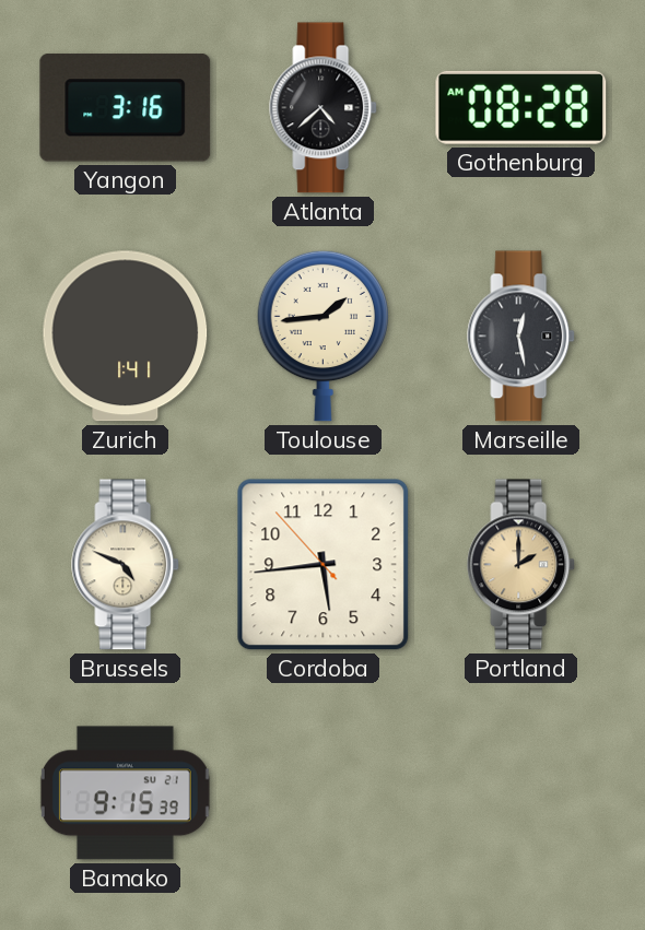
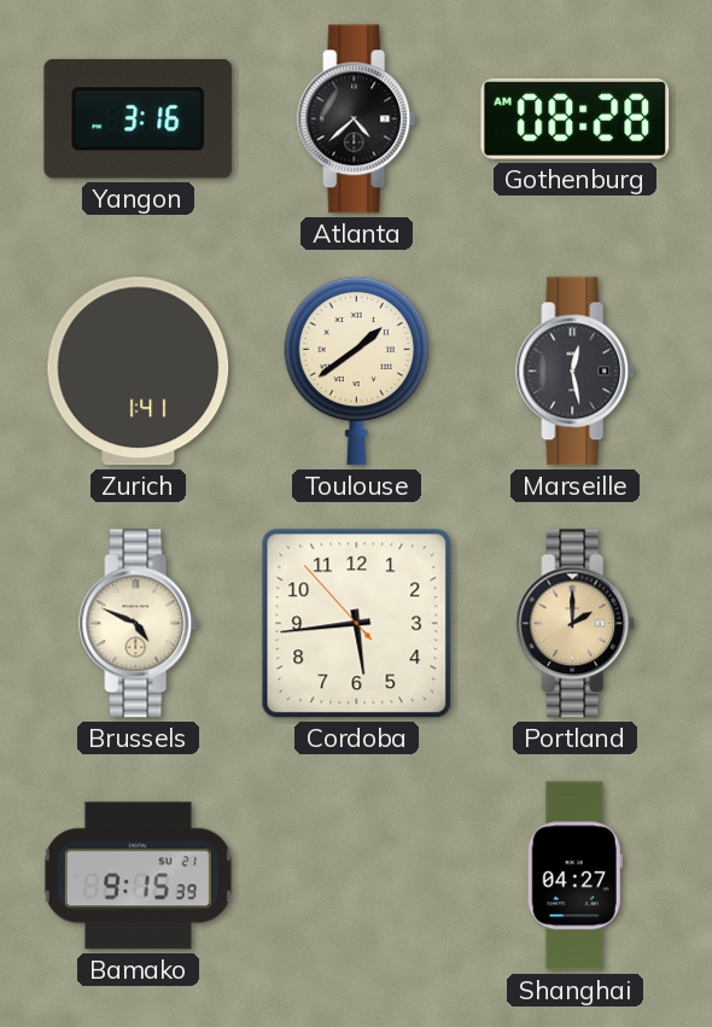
Toulouse: 1:44 -> 1:39 (356, 370)
Shanghai: none -> 04:27 (574, 876)
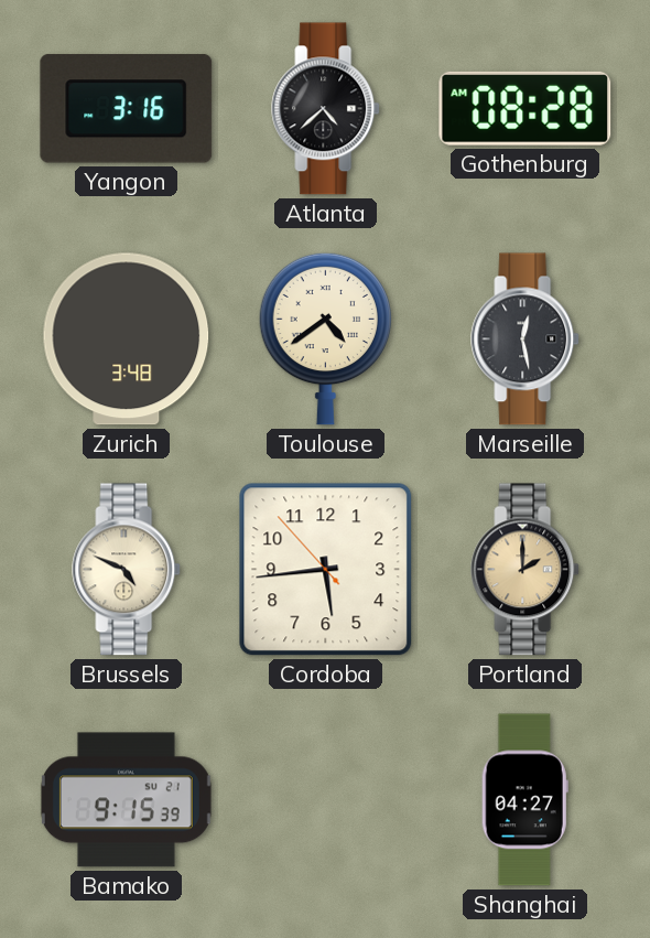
Zurich: 1:41 -> 3:48 (127, 339)
Toulouse: 1:39 -> 4:39 (325, 338)
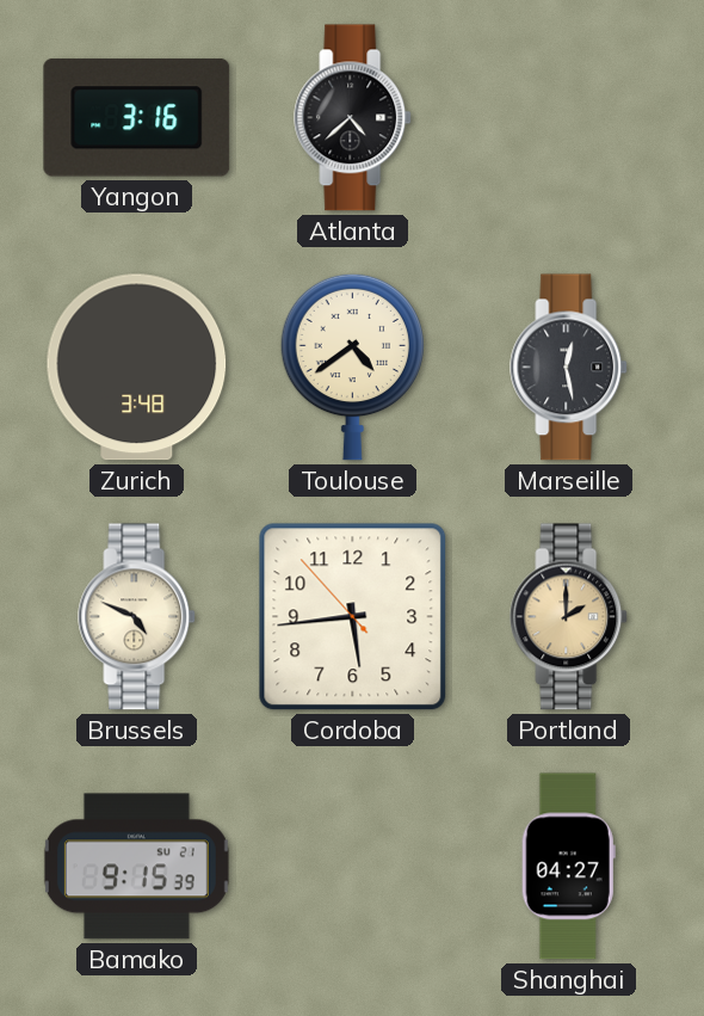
Gothenburg: 08:28 -> none (526, 108)
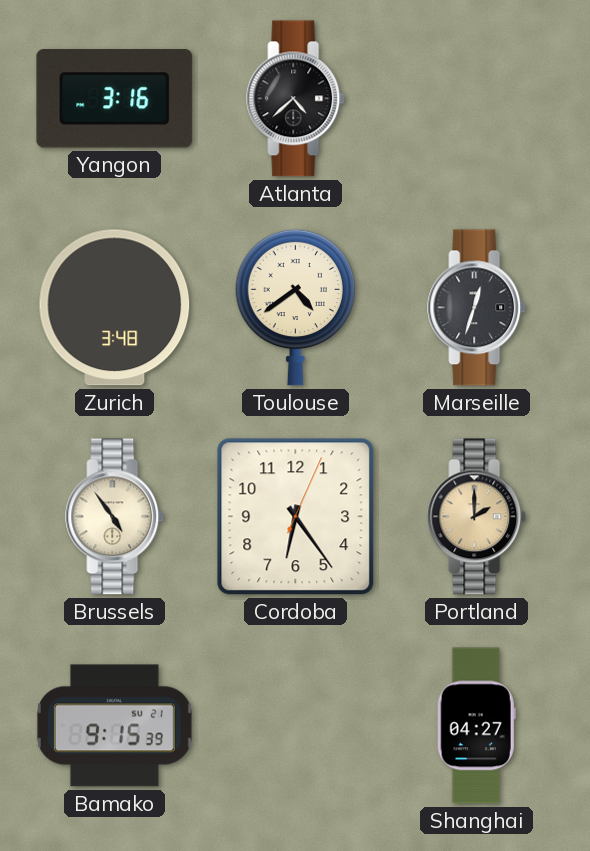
Marseille: 12:28 -> 12:33 (477, 308)
Brussels: 4:49 -> 4:54 (115, 517)
Cordoba: 5:43 -> 6:24 (296, 517)
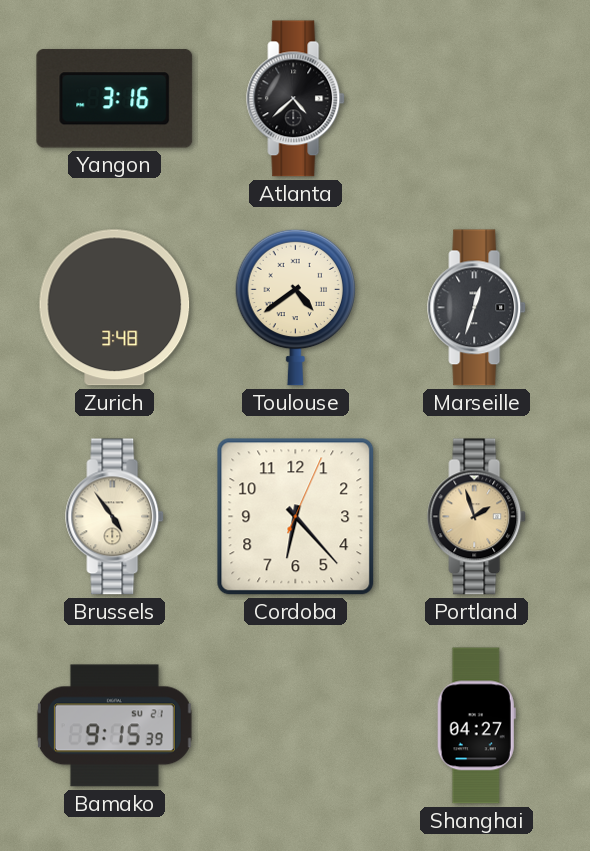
Cordoba: 6:24 -> 6:23 (296, 517)
Portland: 2:00 -> 1:57 (477, 517)
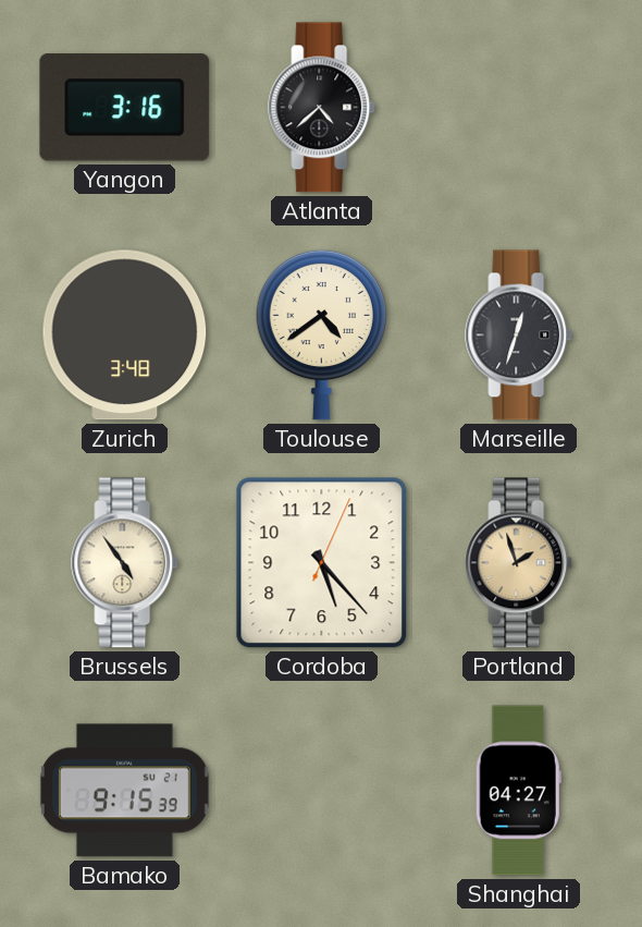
Cordoba: 6:23 -> 5:23 (322, 563)
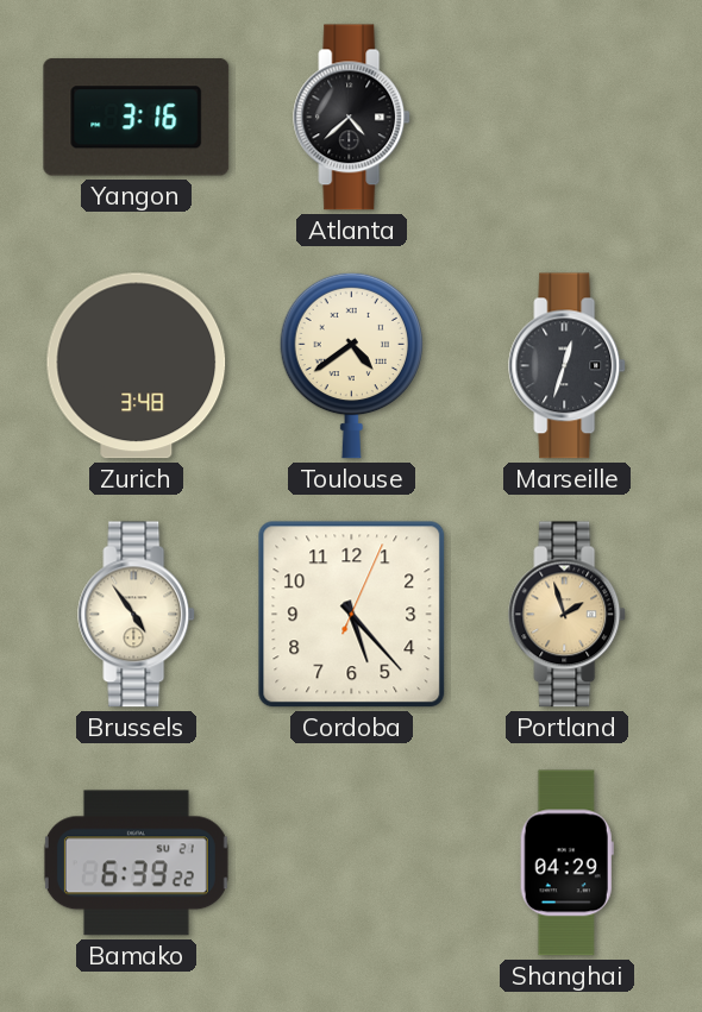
Bamako: 9:15 -> 6:39 (136, 863)
Shanghai: 04:27 -> 04:29 (566, 863)
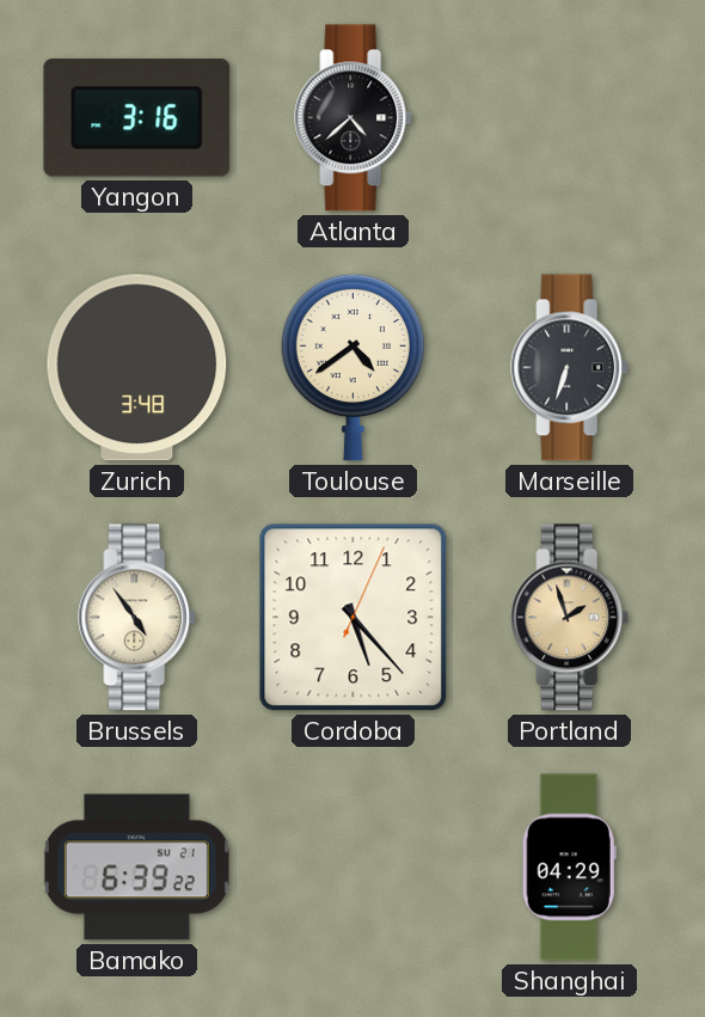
Marseille: 12:33 -> 6:33 (570, 368)
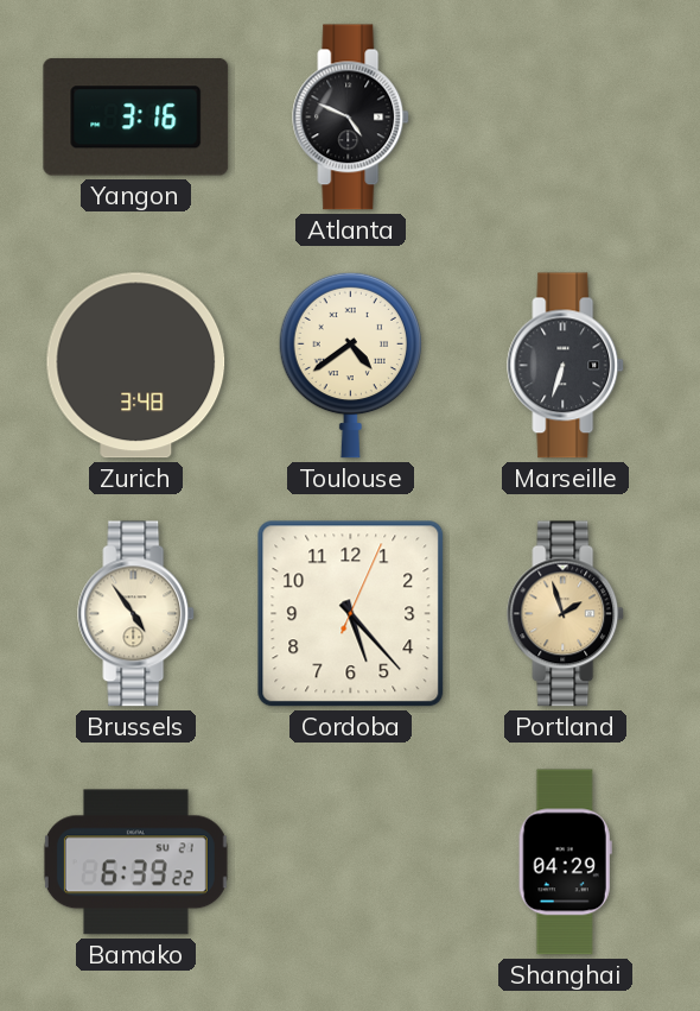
Atlanta: 4:38 -> 4:49 (351, 118)
